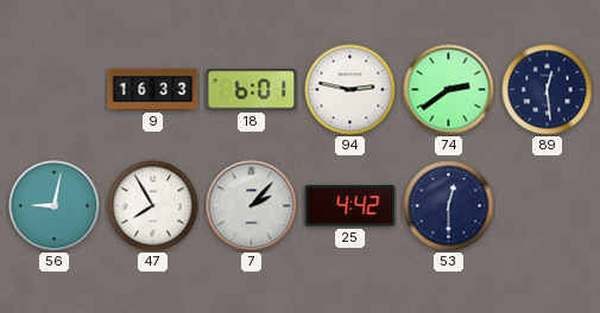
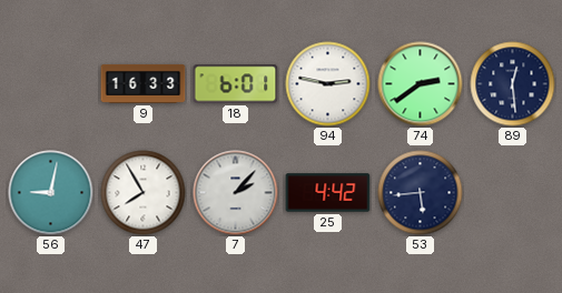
53: 12:30 -> 5:44 (421, 193)
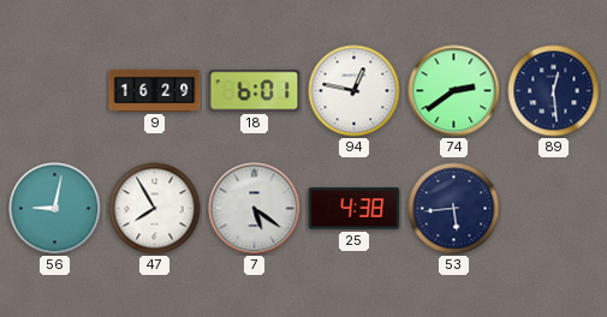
9: 16:33 -> 16:29 (155, 90)
94: 2:47 -> 12:47 (355, 91)
7: 2:07 -> 5:21 (255, 209)
25: 4:42 -> 4:38 (355, 209)
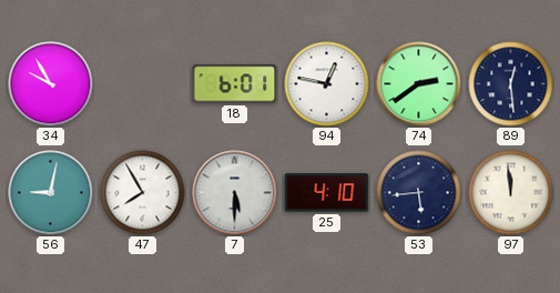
34: none -> 9:55 (51, 84)
9: 16:29 -> none (155, 90)
7: 5:21 -> 5:30 (235, 193)
25: 4:38 -> 4:10 (327, 193)
97: none -> 11:59 (511, 193)
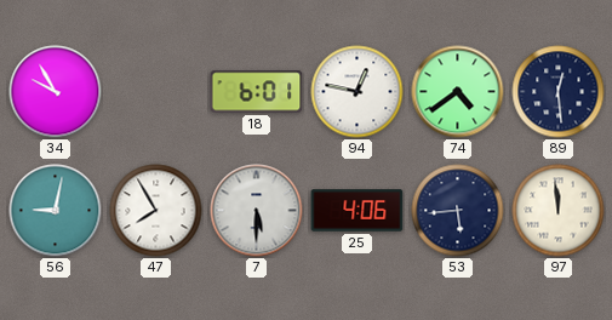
74: 2:39 -> 4:39 (458, 92)
25: 4:10 -> 4:06 (358, 211)
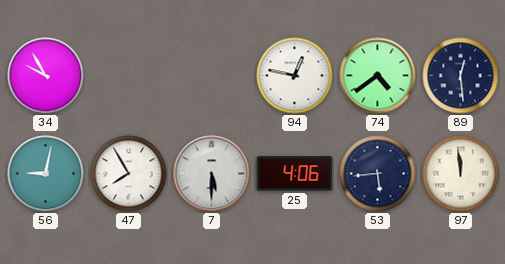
18: 6:01 -> none (257, 92)
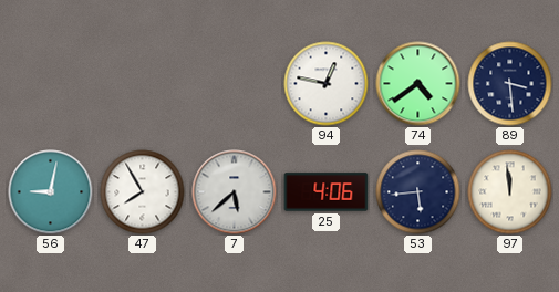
34: 9:55 -> none (46, 76)
89: 12:29 -> 3:29 (510, 84)
7: 5:30 -> 5:38 (235, 192)
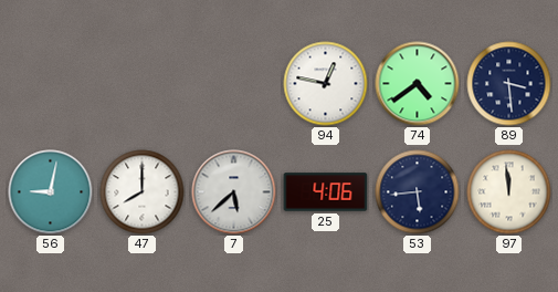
47: 7:55 -> 8:00 (143, 192)
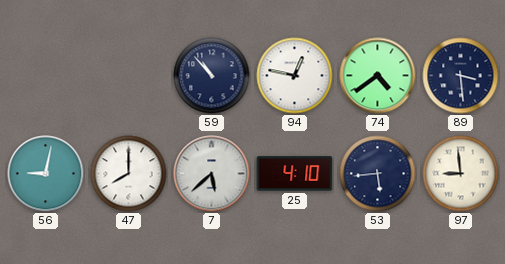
59: none -> 10:53 (212, 76)
25: 4:06 -> 4:10 (295, 174)
97: 11:59 -> 8:59 (461, 174)
